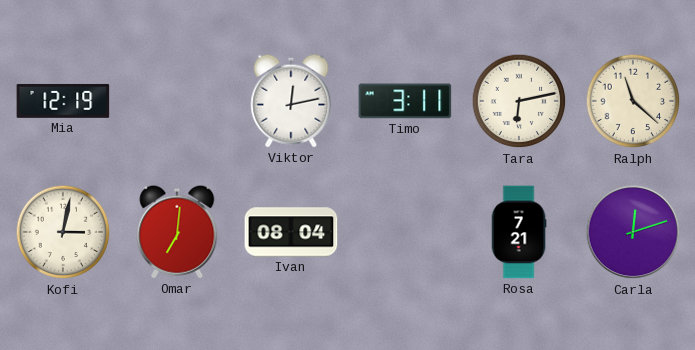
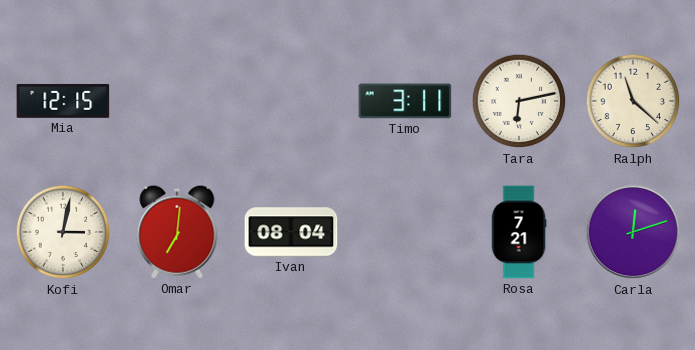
Mia: 12:19 -> 12:15 (63, 101)
Viktor: 12:13 -> none (291, 101)
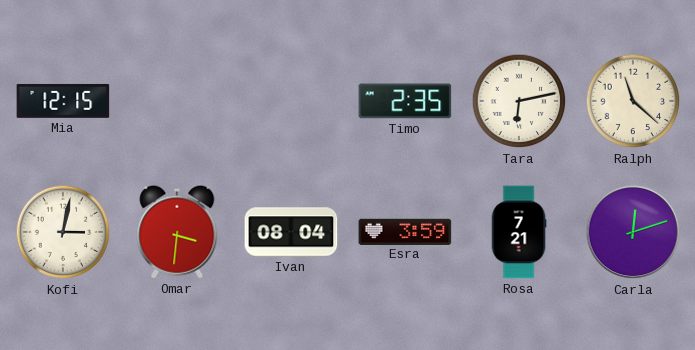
Timo: 3:11 -> 2:35 (405, 101)
Omar: 7:01 -> 3:31 (177, 232)
Esra: none -> 3:59 (405, 231)
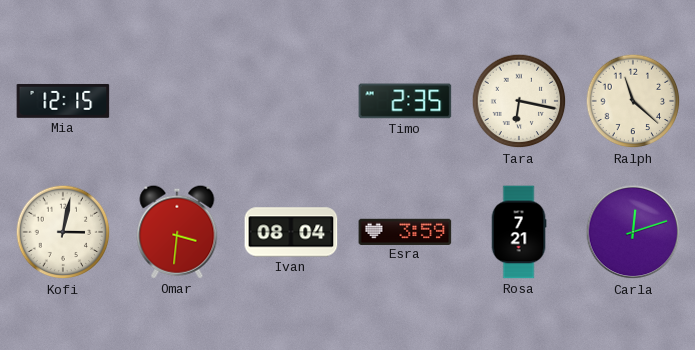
Tara: 6:13 -> 6:17 (519, 101)
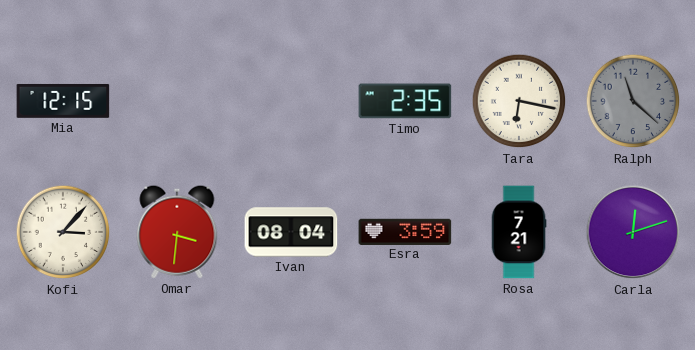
Ralph dial: cream -> grey (633, 101)
Kofi: 3:02 -> 3:07 (63, 232)
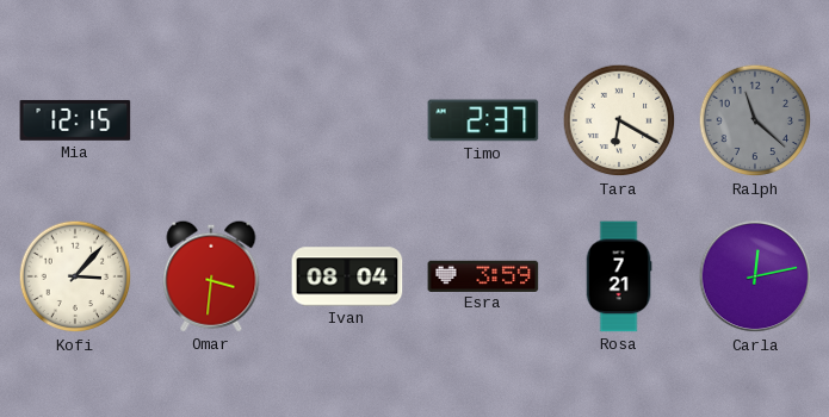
Timo: 2:35 -> 2:37 (483, 120)
Tara: 6:17 -> 6:20 (619, 120)
Carla: 12:12 -> 12:13 (755, 276)
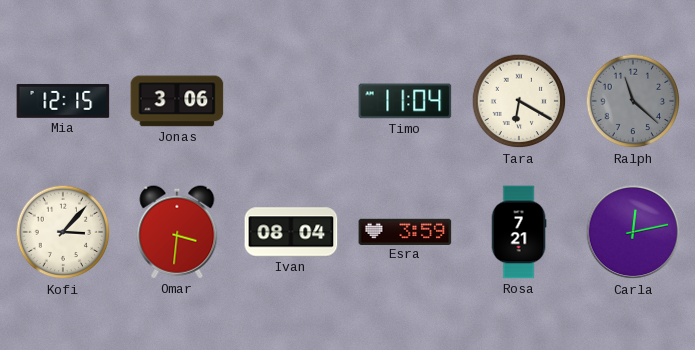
Jonas: none -> 3:06 (177, 101)
Timo: 2:37 -> 11:04 (405, 101)
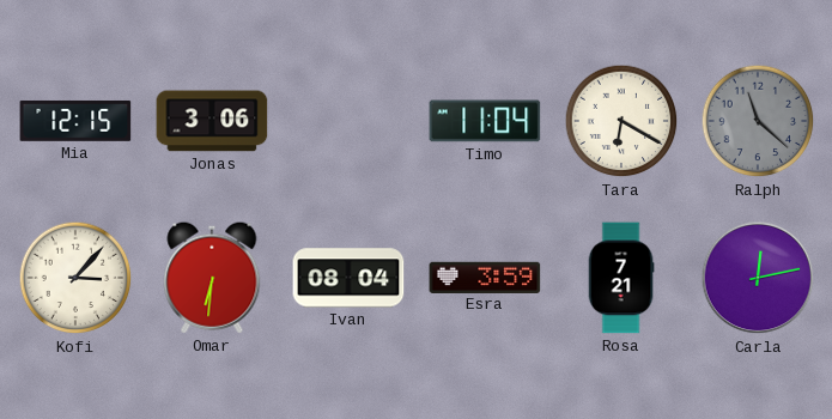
Omar: 3:31 -> 6:31 (212, 278)
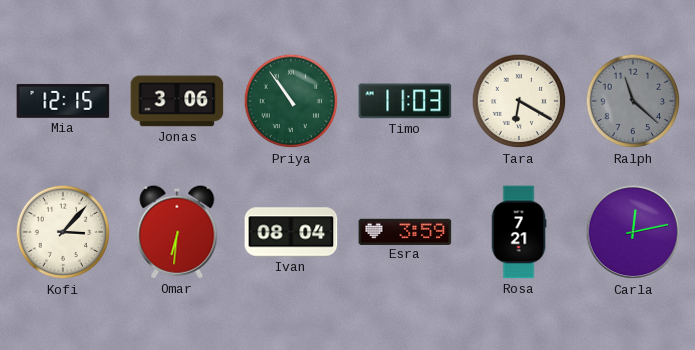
Priya: none -> 10:54 (291, 101)
Timo: 11:04 -> 11:03 (405, 101)
